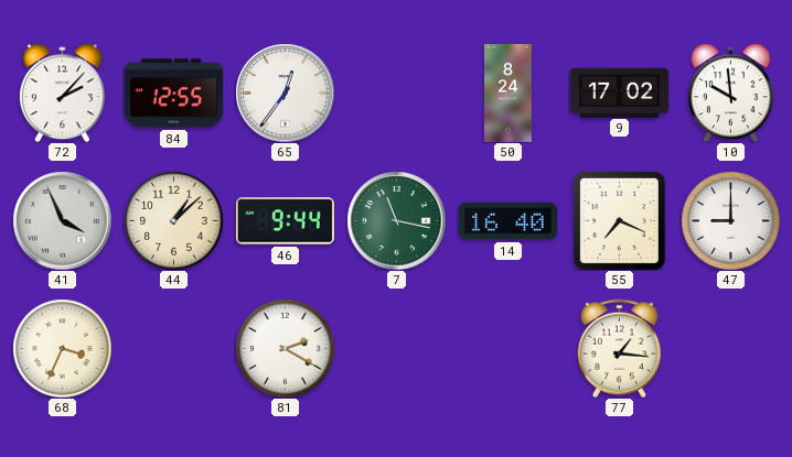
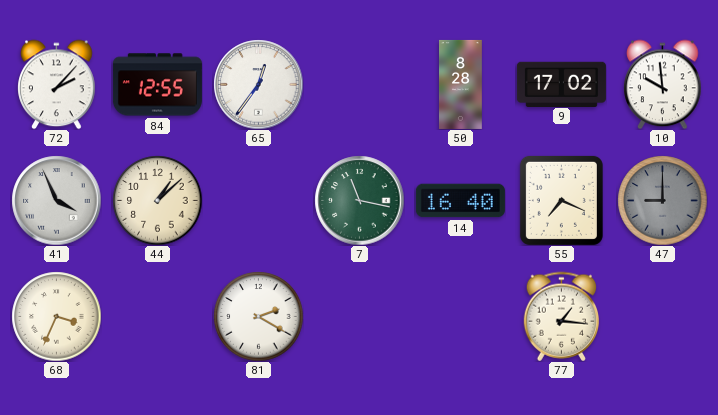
50: 8:24 -> 8:28 (461, 84)
46: 9:44 -> none (285, 221)
47 dial: white -> grey (662, 200)
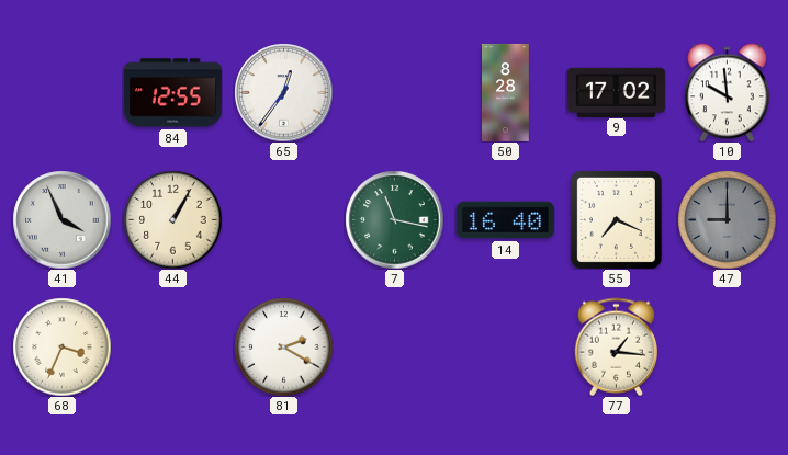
72: 2:07 -> none (57, 84)
44: 1:08 -> 1:05 (172, 219)
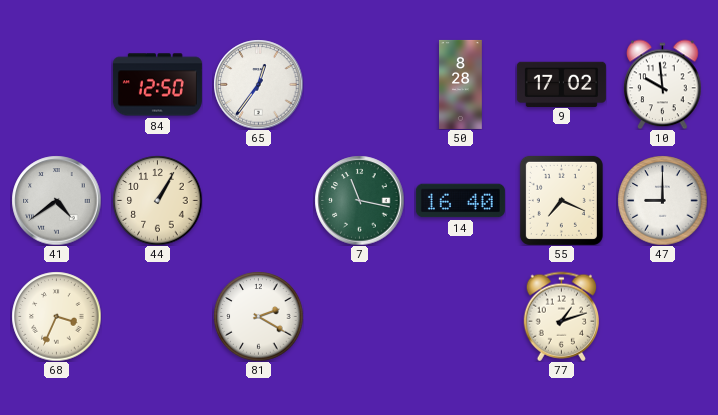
84: 12:55 -> 12:50 (157, 85)
41: 3:56 -> 4:39 (56, 200)
47 dial: grey -> white (662, 200)
77: 1:16 -> 1:12 (561, 316)
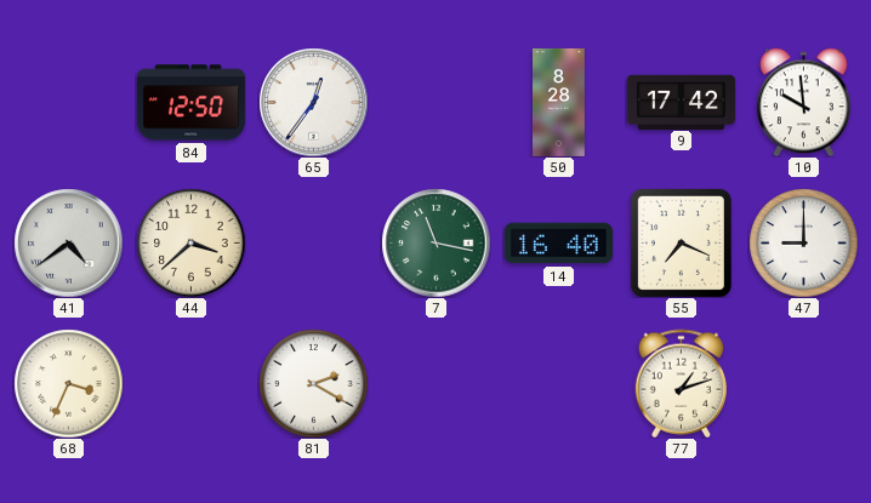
9: 17:02 -> 17:42 (681, 102)
44: 1:05 -> 3:38 (190, 242)
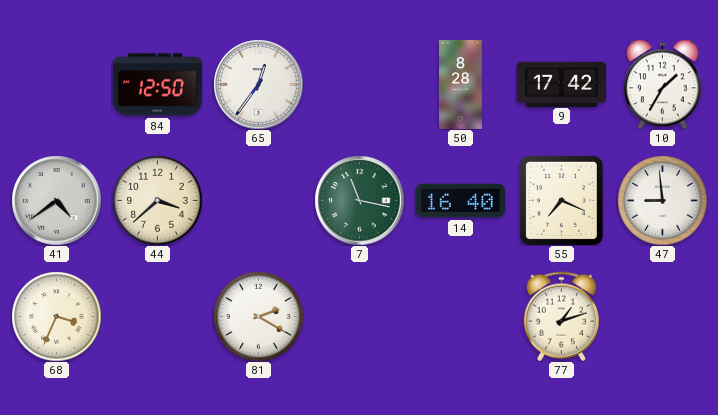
10: 9:59 -> 1:35 (663, 84)
47: 9:00 -> 8:59 (662, 200)
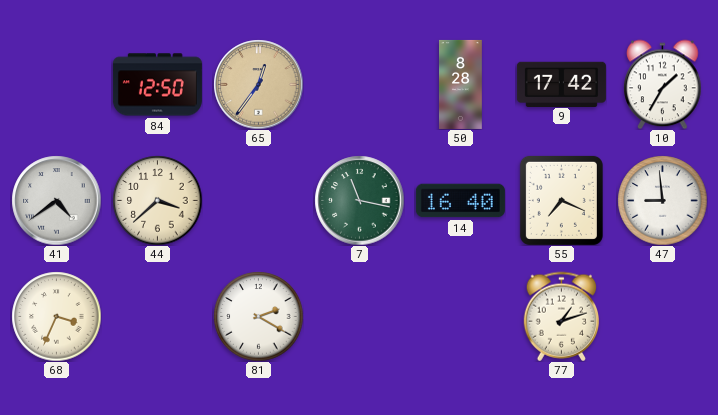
65 dial: white -> champagne (258, 84)
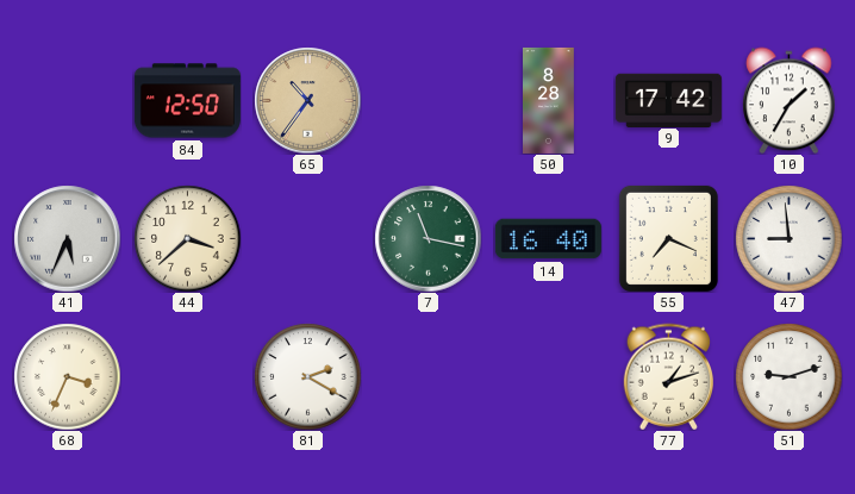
65: 12:36 -> 10:36 (307, 100)
41: 4:39 -> 5:34 (67, 238)
51: none -> 9:12 (788, 376)
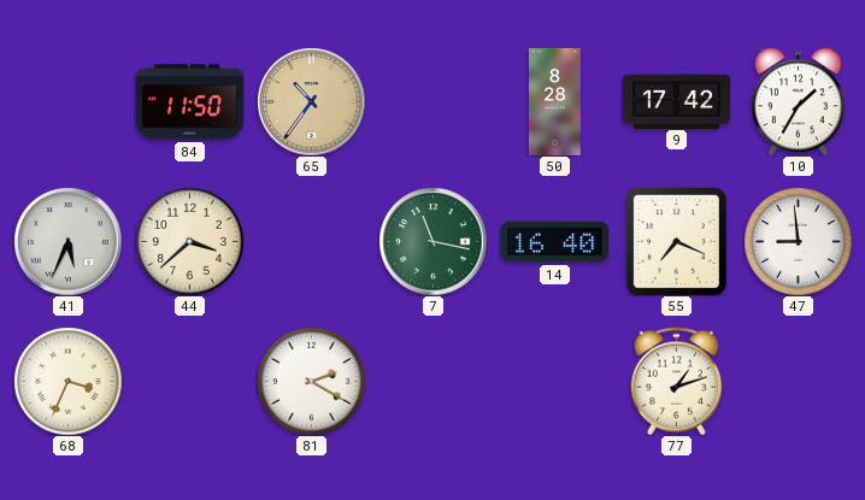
84: 12:50 -> 11:50 (189, 102)
51: 9:12 -> none (788, 376)
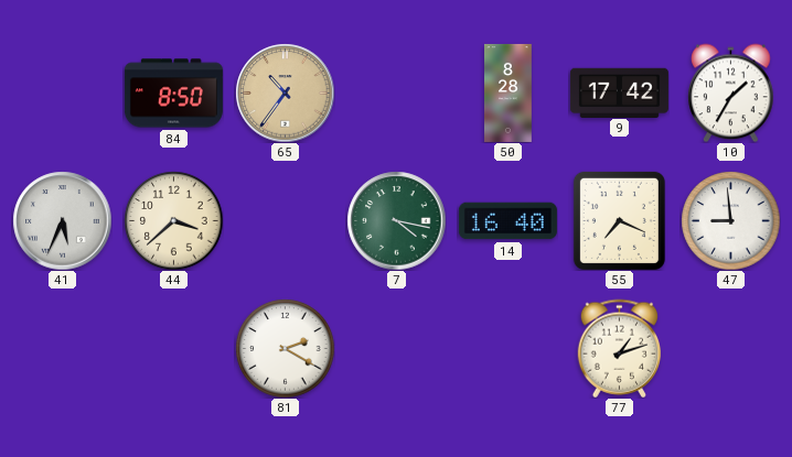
84: 11:50 -> 8:50 (173, 94)
7: 11:17 -> 4:17 (396, 220)
68: 3:34 -> none (67, 381)
